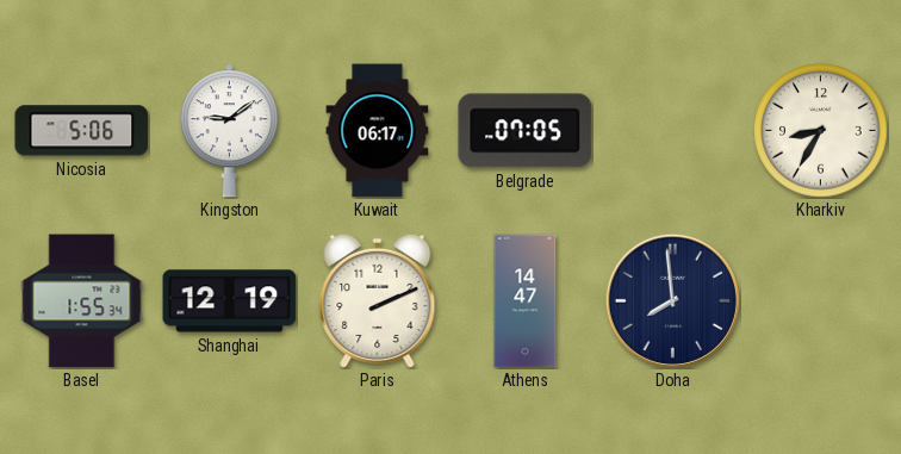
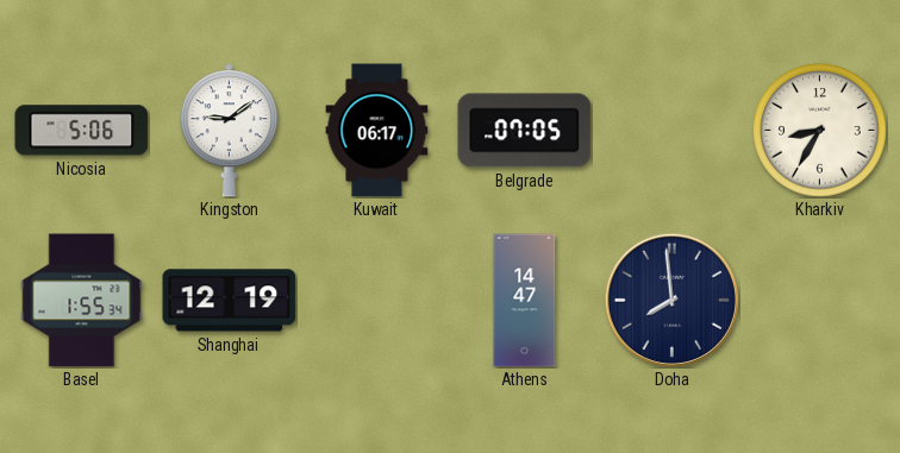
Paris: 2:11 -> none (378, 300)
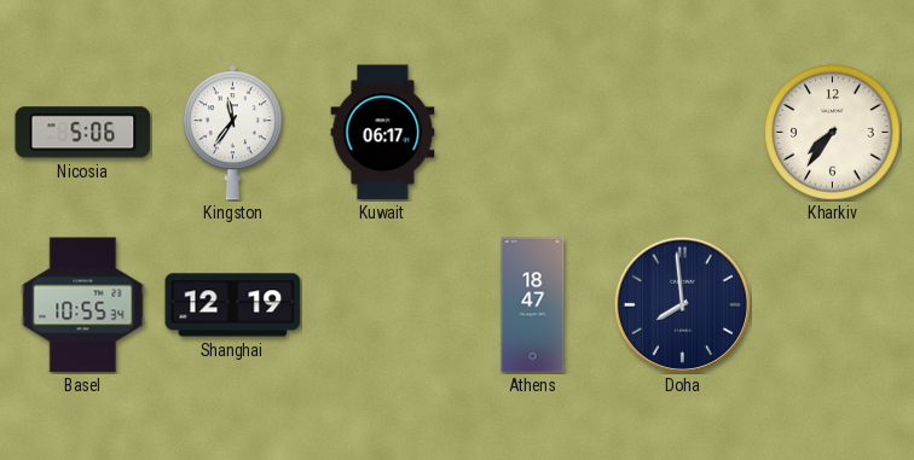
Kingston: 9:09 -> 11:36 (232, 133)
Belgrade: 07:05 -> none (525, 131)
Kharkiv: 8:35 -> 7:36 (833, 133)
Basel: 1:55 -> 10:55 (83, 305)
Athens: 14:47 -> 18:47 (533, 305)
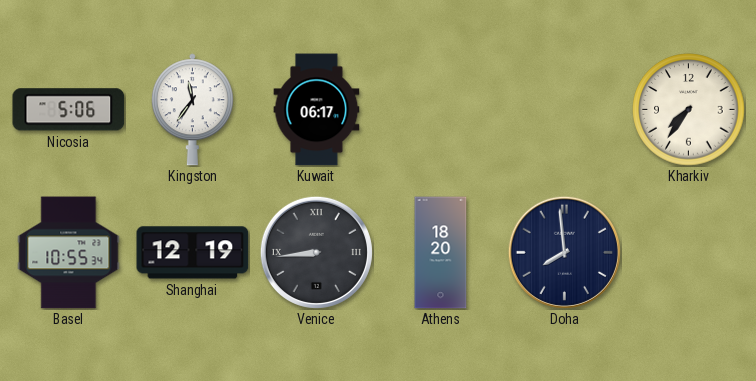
Venice: none -> 8:44 (316, 252)
Athens: 18:47 -> 18:20 (441, 253)
